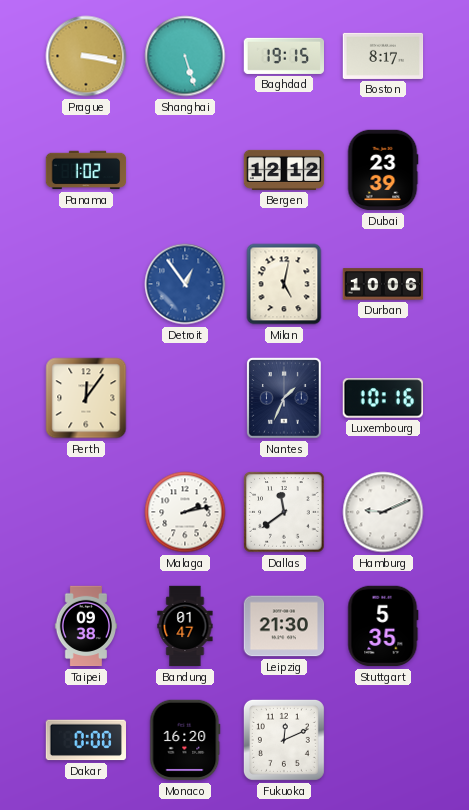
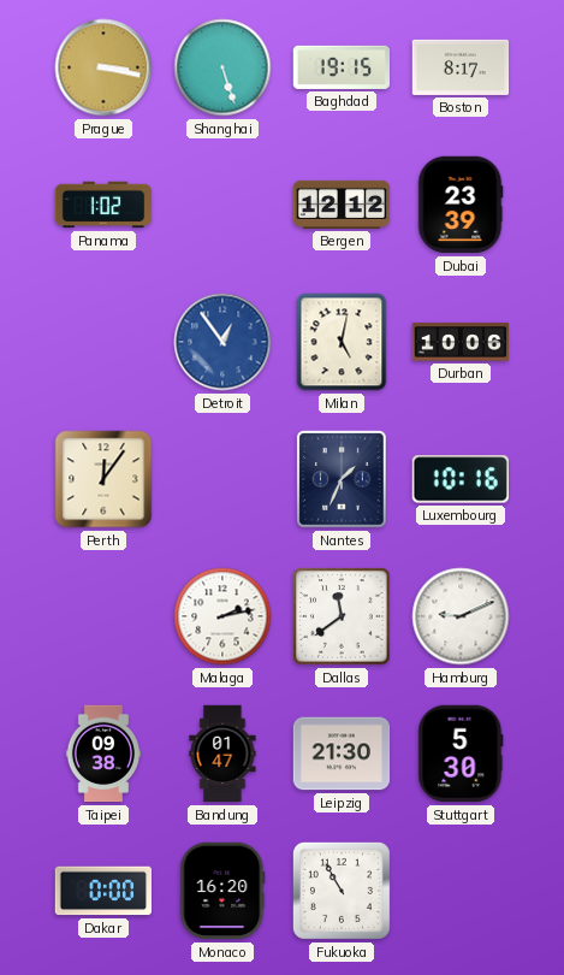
Stuttgart: 5:35 -> 5:30 (461, 754)
Fukuoka: 12:11 -> 10:55 (342, 891)
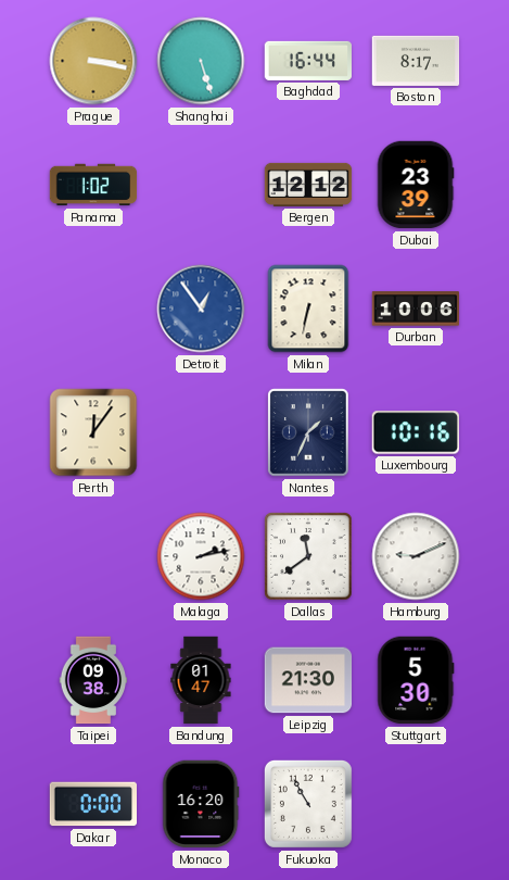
Baghdad: 19:15 -> 16:44 (307, 61)
Milan: 5:02 -> 6:32 (308, 309)
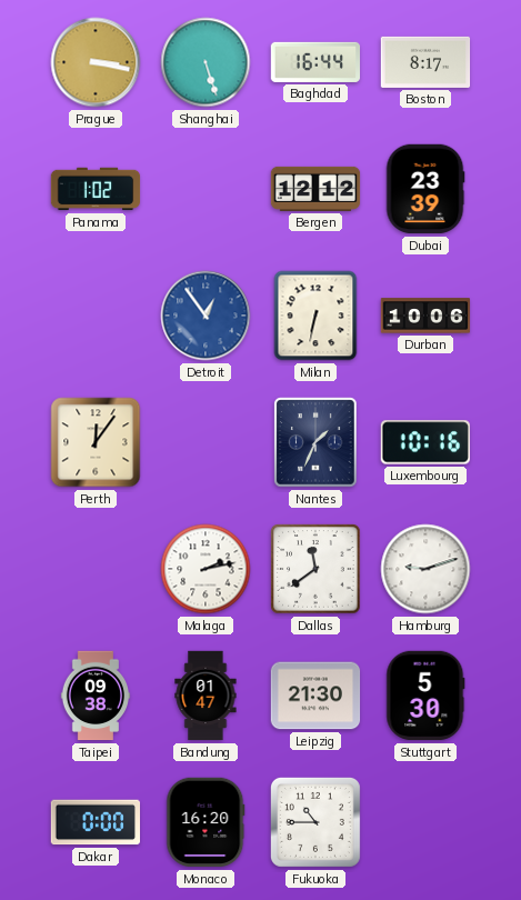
Hamburg: 9:11 -> 9:12 (425, 569)
Fukuoka: 10:55 -> 10:45 (315, 822)
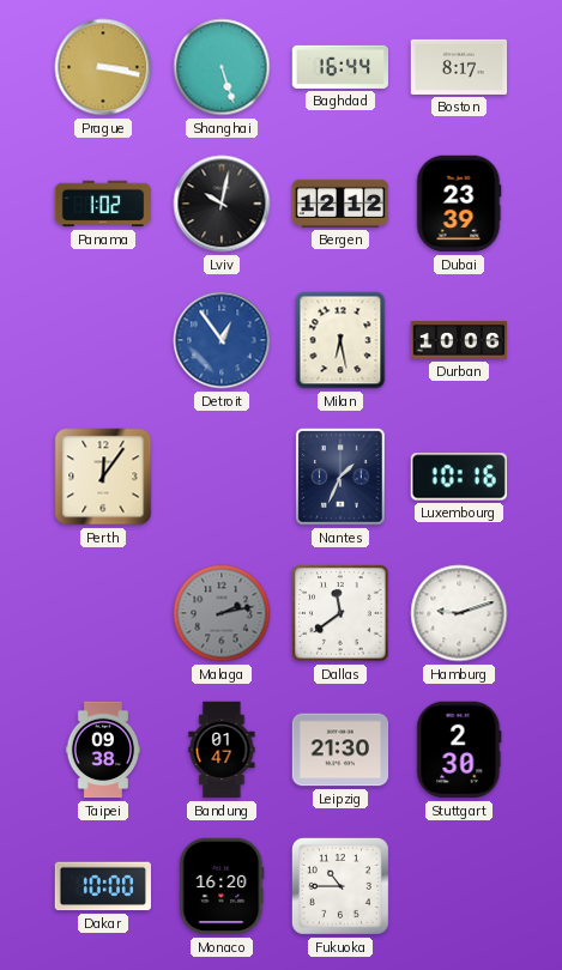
Lviv: none -> 10:02 (222, 204)
Milan: 6:32 -> 6:28 (340, 340)
Malaga dial: white -> grey (222, 613)
Stuttgart: 5:30 -> 2:30 (459, 750)
Dakar: 0:00 -> 10:00 (103, 886)
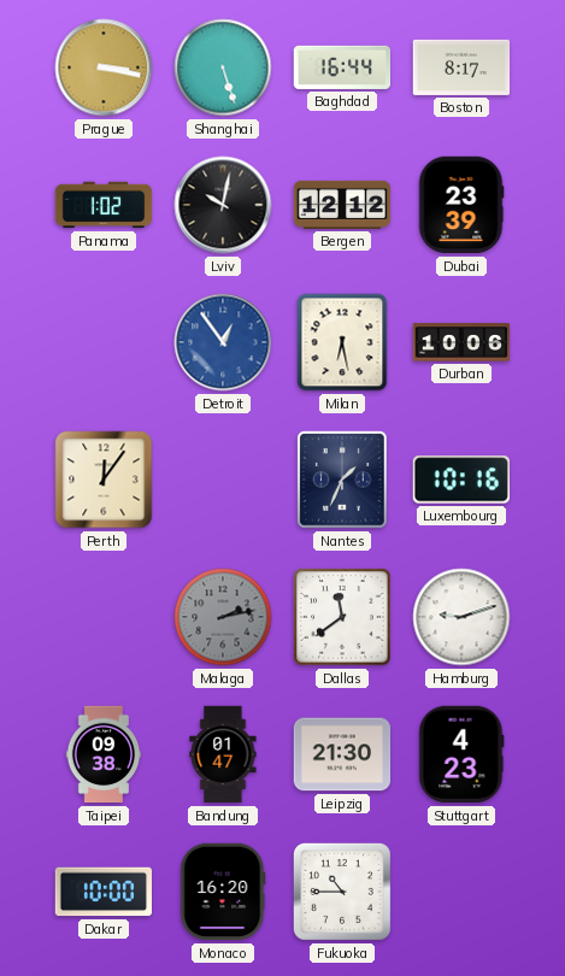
Stuttgart: 2:30 -> 4:23 (461, 754)
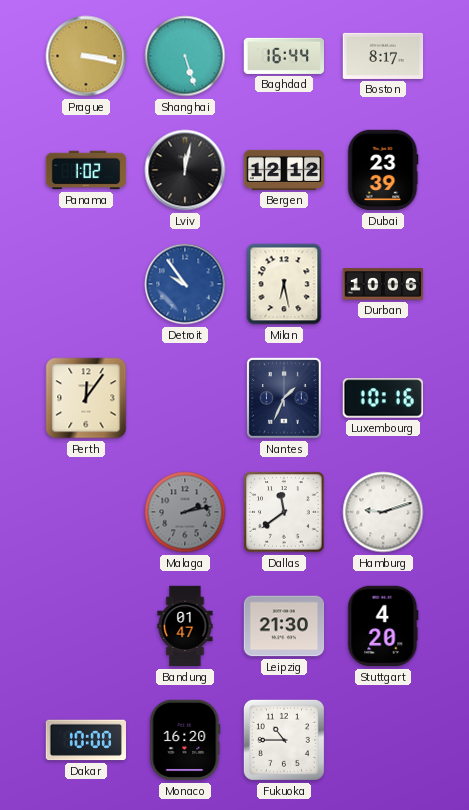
Lviv: 10:02 -> 12:02 (185, 170)
Detroit: 12:54 -> 9:54 (185, 284)
Taipei: 09:38 -> none (104, 754)
Stuttgart: 4:23 -> 4:20 (383, 626)
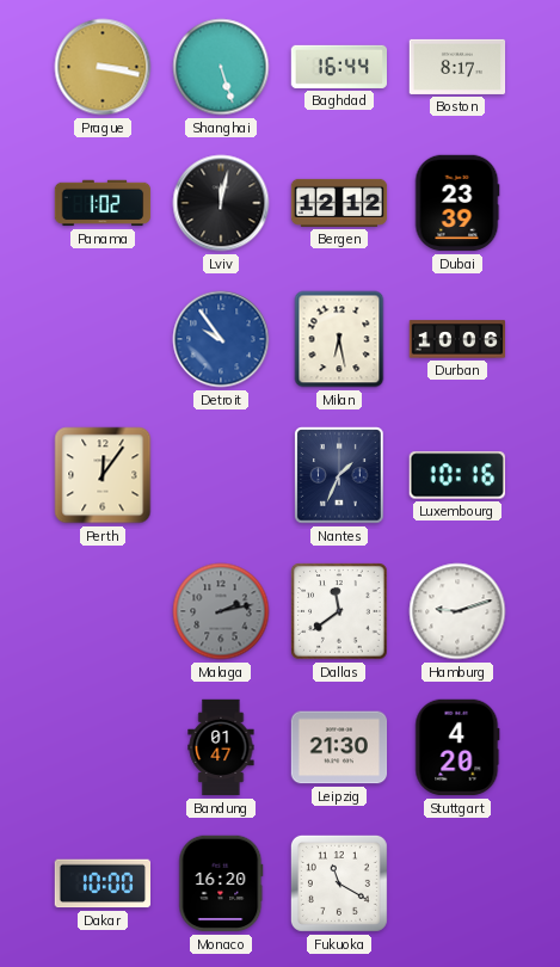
Fukuoka: 10:45 -> 11:20 (339, 883)
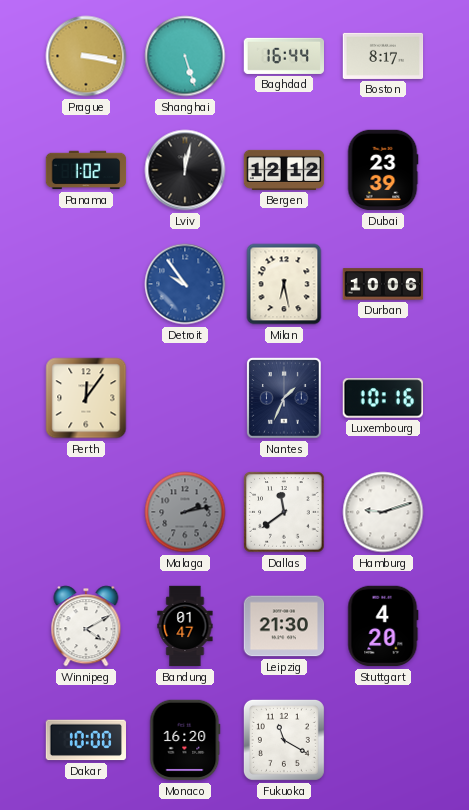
Winnipeg: none -> 4:10 (86, 626)
